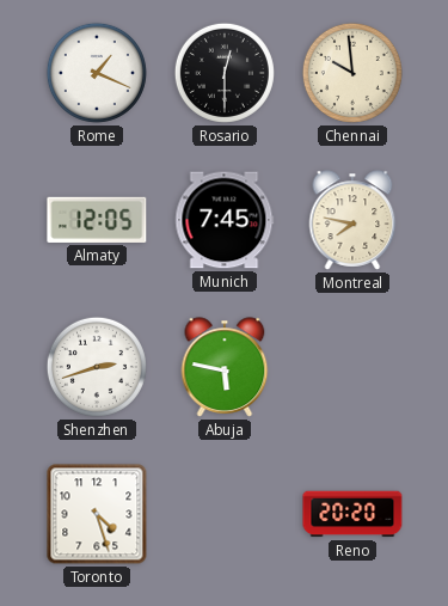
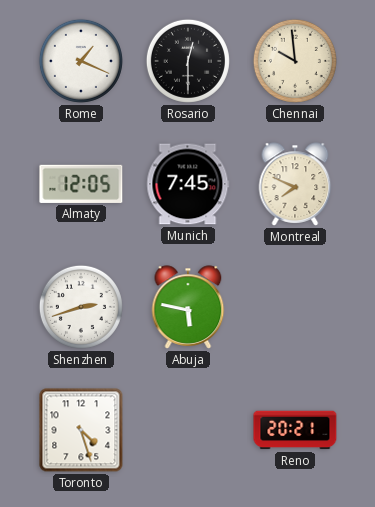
Montreal: 7:47 -> 7:49 (295, 184)
Reno: 20:20 -> 20:21 (295, 430)
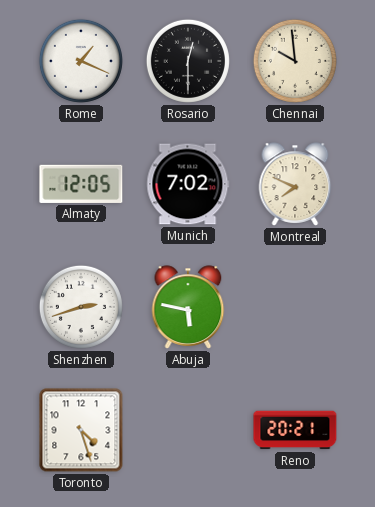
Munich: 7:45 -> 7:02 (188, 184)
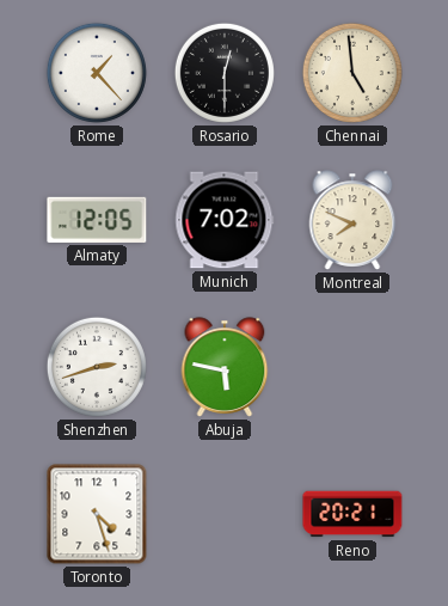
Rome: 1:19 -> 1:23 (97, 73)
Chennai: 9:59 -> 4:59 (352, 73)
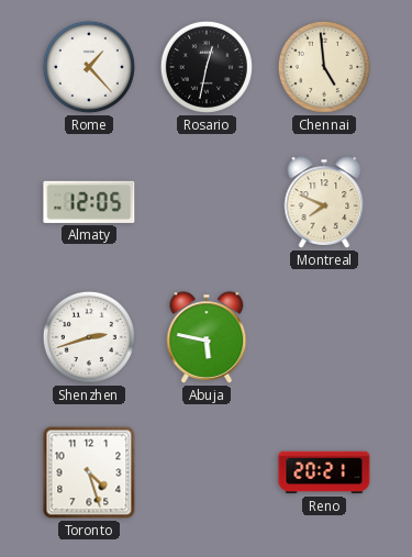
Rosario: 12:30 -> 12:32 (207, 67)
Munich: 7:02 -> none (225, 220)
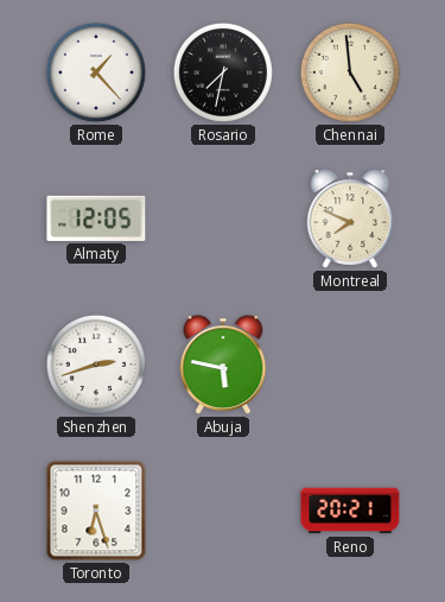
Rosario: 12:32 -> 7:32 (223, 72)
Toronto: 4:27 -> 6:27 (96, 511)
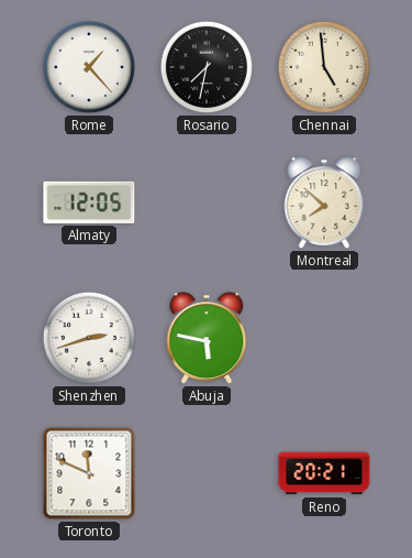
Montreal: 7:49 -> 7:52 (324, 203)
Toronto: 6:27 -> 11:49 (89, 473)
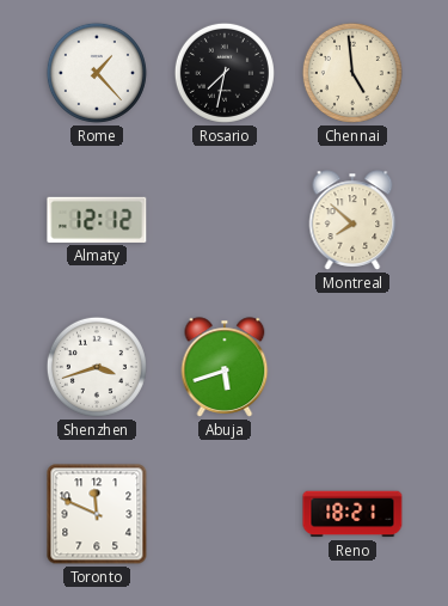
Almaty: 12:05 -> 12:12 (97, 220)
Shenzhen: 2:42 -> 3:42 (97, 367)
Abuja: 5:47 -> 5:42 (225, 367)
Reno: 20:21 -> 18:21 (352, 514)
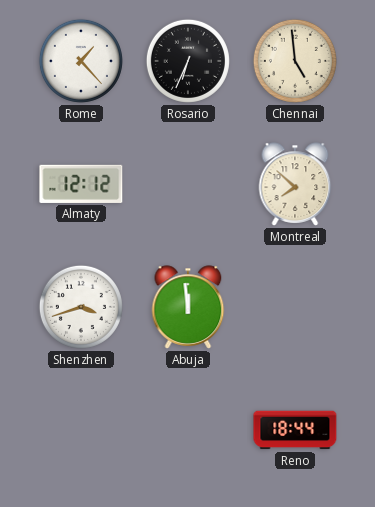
Rosario: 7:32 -> 6:34 (188, 61)
Abuja: 5:42 -> 11:59 (188, 307)
Toronto: 11:49 -> none (97, 514)
Reno: 18:21 -> 18:44 (295, 430)
